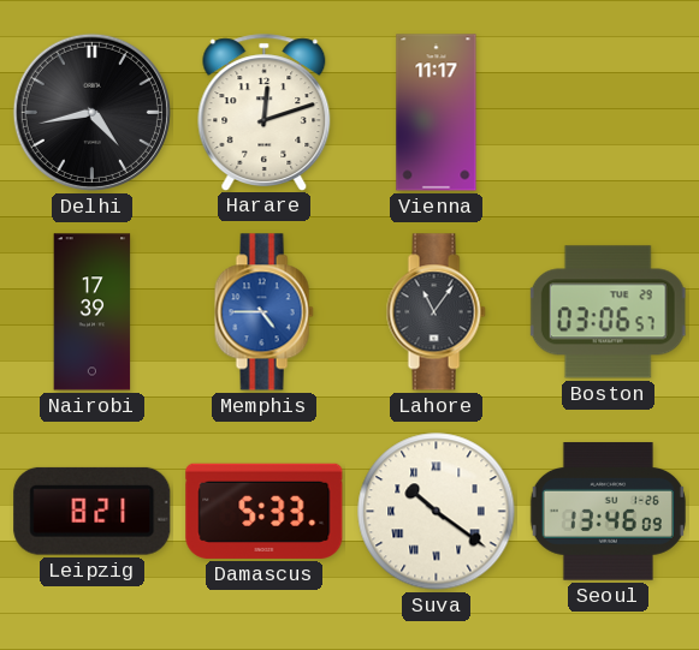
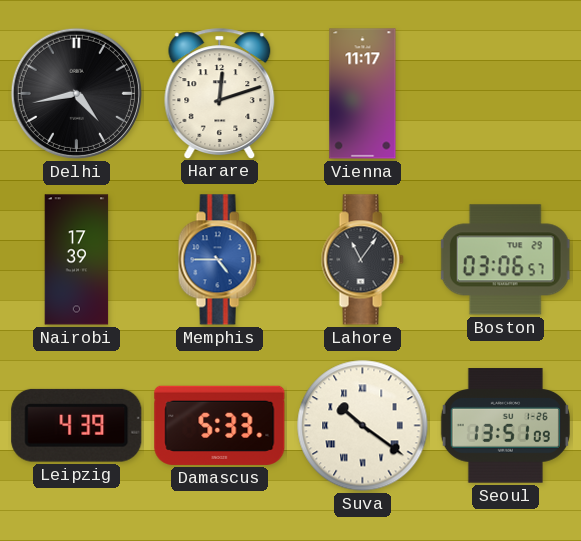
Leipzig: 8:21 -> 4:39 (77, 425)
Seoul: 13:46 -> 13:51 (505, 426)
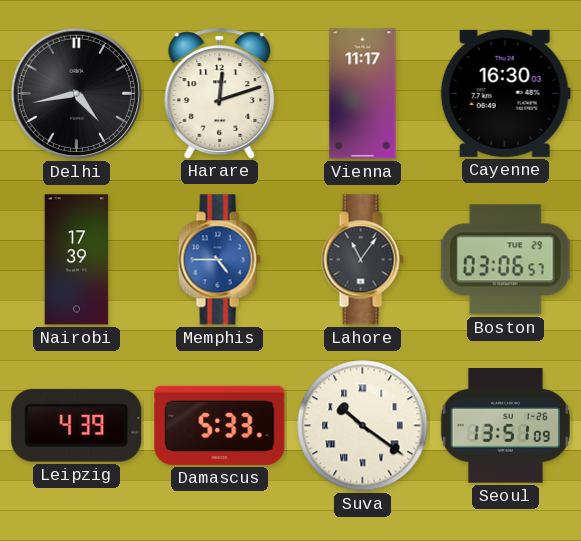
Cayenne: none -> 16:30 (505, 93)
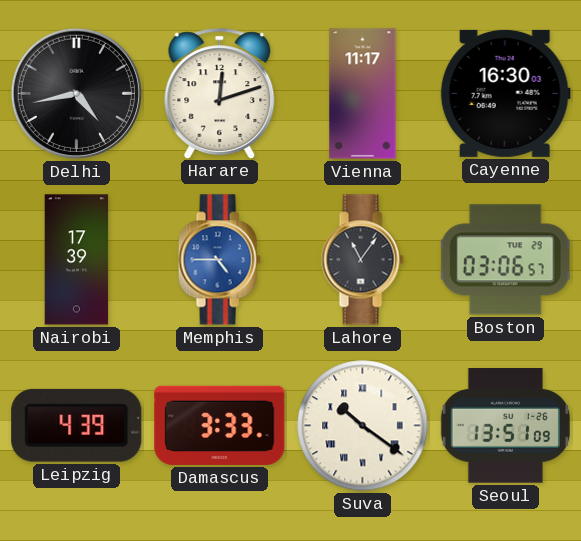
Damascus: 5:33 -> 3:33 (220, 425)
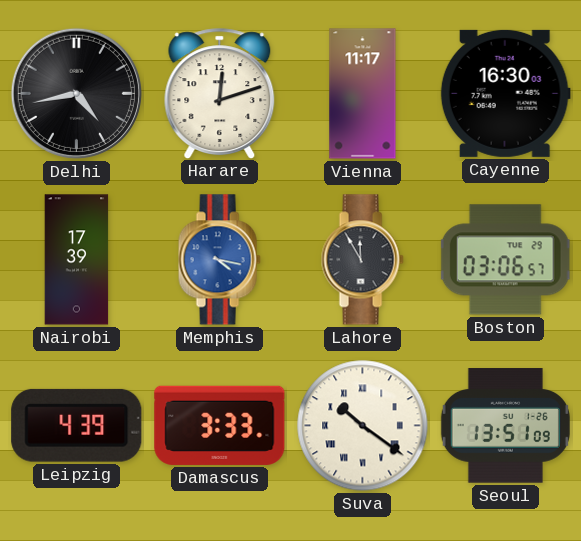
Memphis: 4:45 -> 4:17 (219, 260)
Lahore: 11:06 -> 11:55 (362, 260)
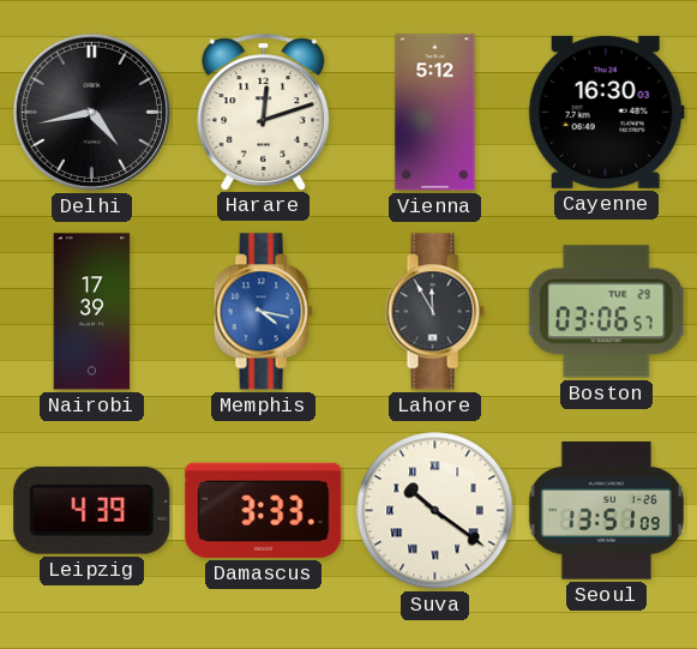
Vienna: 11:17 -> 5:12 (435, 113)
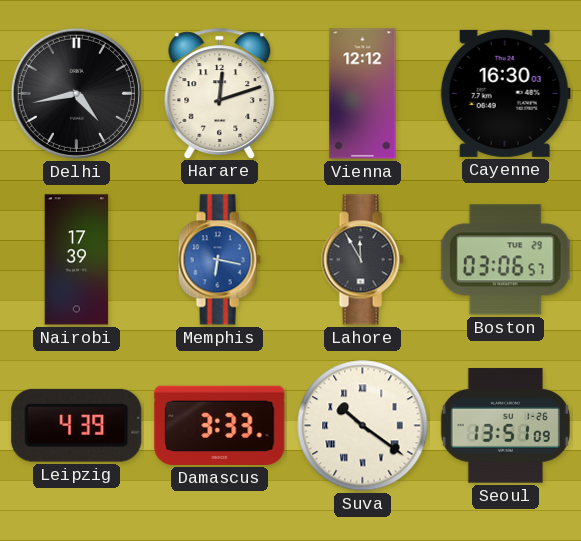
Vienna: 5:12 -> 12:12 (363, 94)
Memphis: 4:17 -> 6:17 (219, 260)
